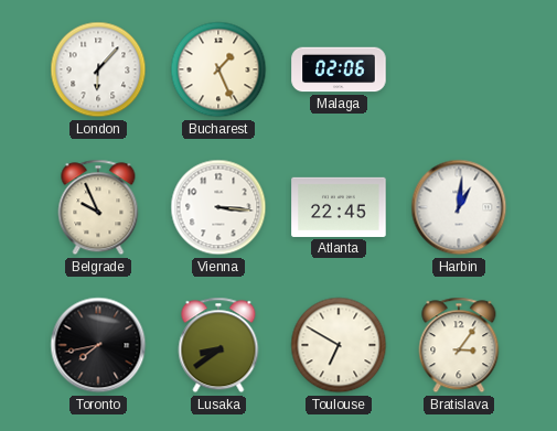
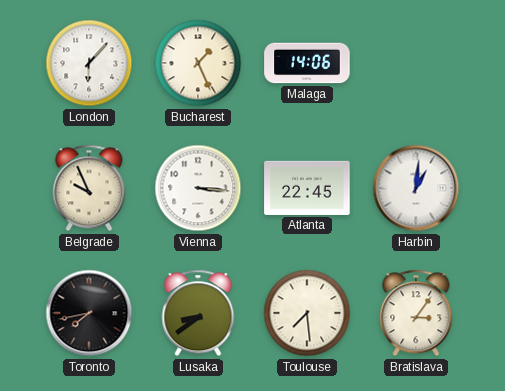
Malaga: 02:06 -> 14:06 (307, 63)
Toulouse: 6:50 -> 7:29 (307, 313)
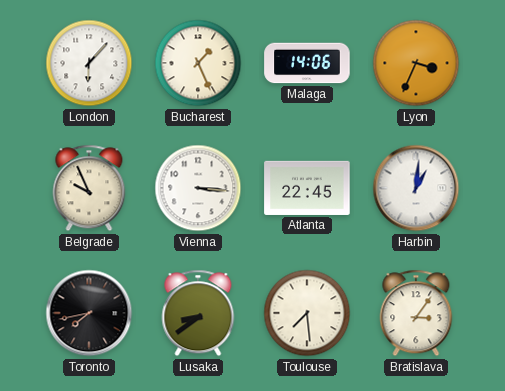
Lyon: none -> 3:34 (416, 63)
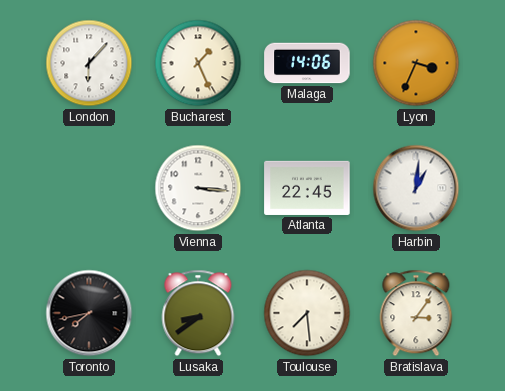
Belgrade: 9:56 -> none (89, 188)
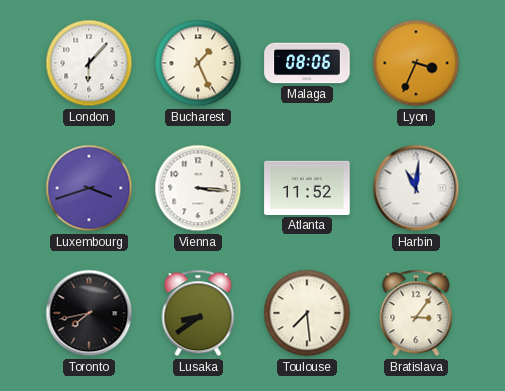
Malaga: 14:06 -> 08:06 (307, 63)
Luxembourg: none -> 3:42 (89, 188)
Atlanta: 22:45 -> 11:52 (307, 188)
Harbin: 1:01 -> 11:01 (416, 188)
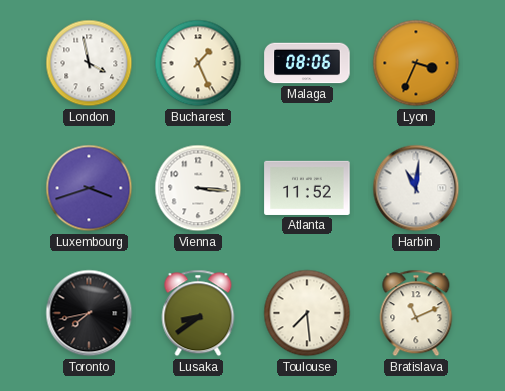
London: 6:07 -> 3:58 (89, 63)
Bratislava: 3:06 -> 11:11 (416, 313)
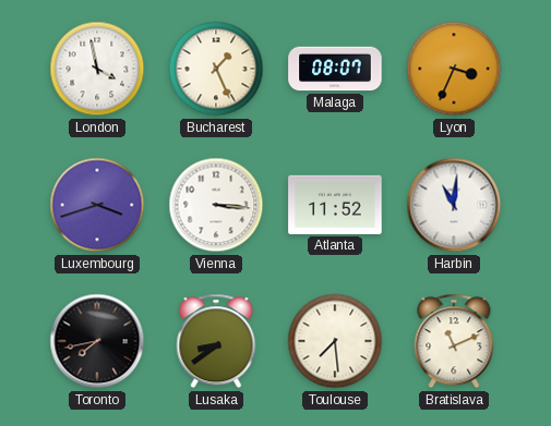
Malaga: 08:06 -> 08:07 (335, 69)
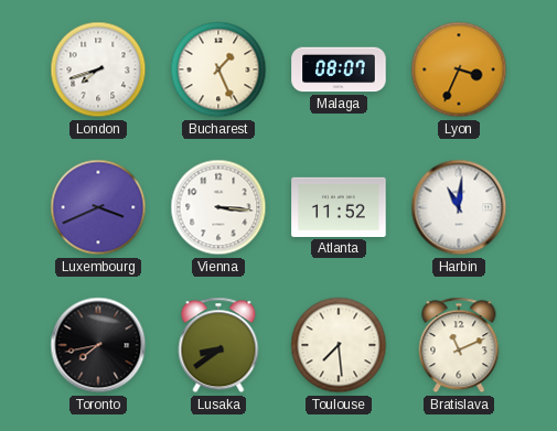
London: 3:58 -> 7:42 (98, 69)
Luxembourg: 3:42 -> 3:41 (98, 207)
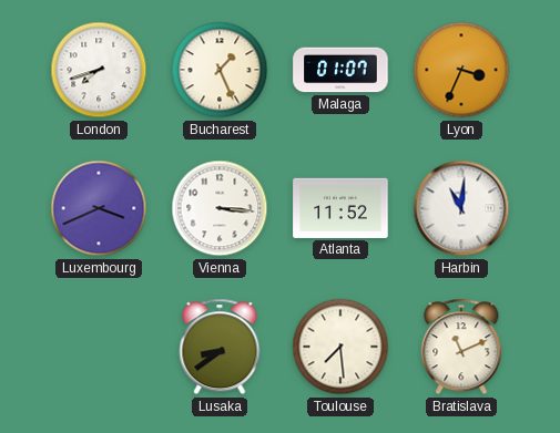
Malaga: 08:07 -> 01:07 (340, 70)
Toronto: 7:43 -> none (98, 345)
